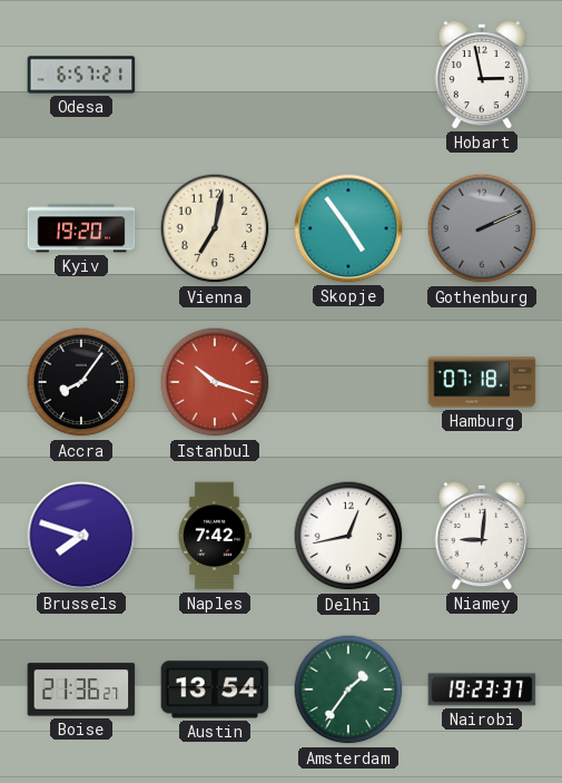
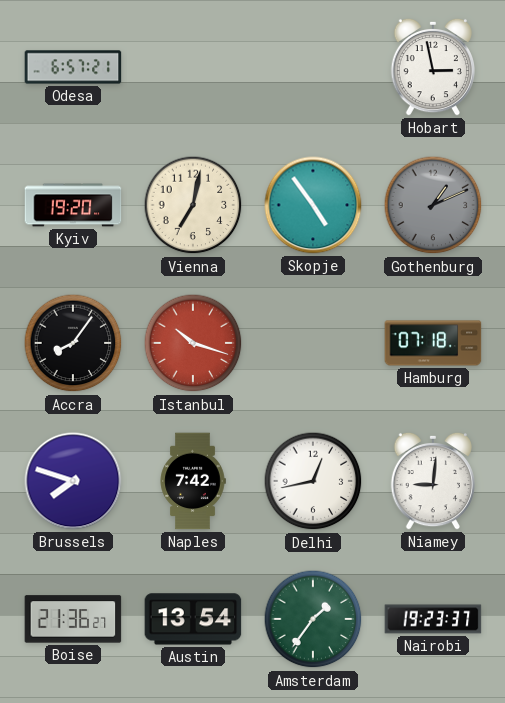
Gothenburg: 2:11 -> 1:11 (433, 205)
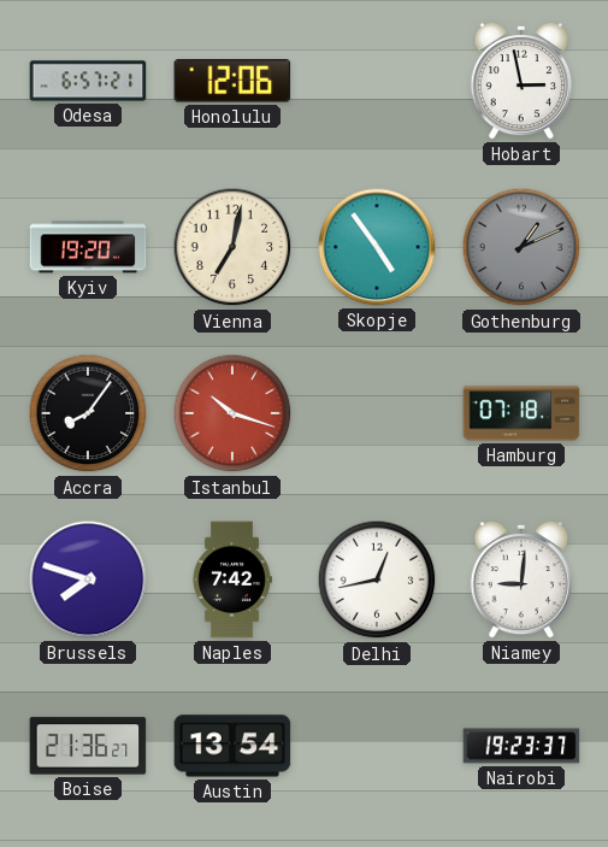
Honolulu: none -> 12:06 (232, 81)
Amsterdam: 1:36 -> none (313, 619)
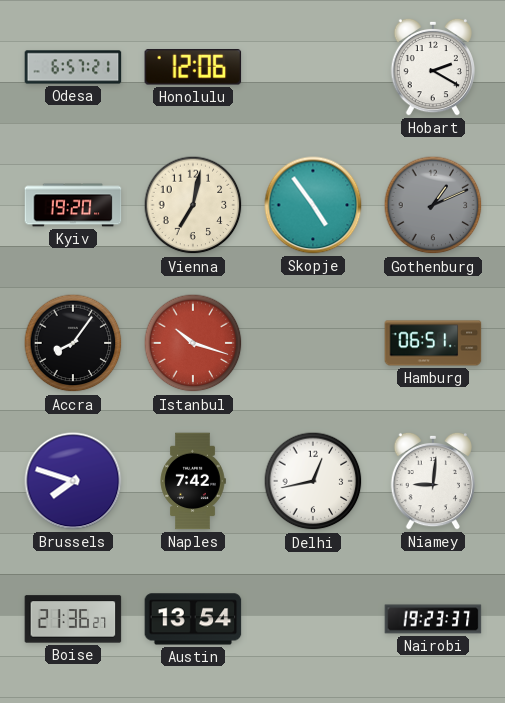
Hobart: 2:58 -> 2:20 (432, 67)
Hamburg: 07:18 -> 06:51 (433, 343)
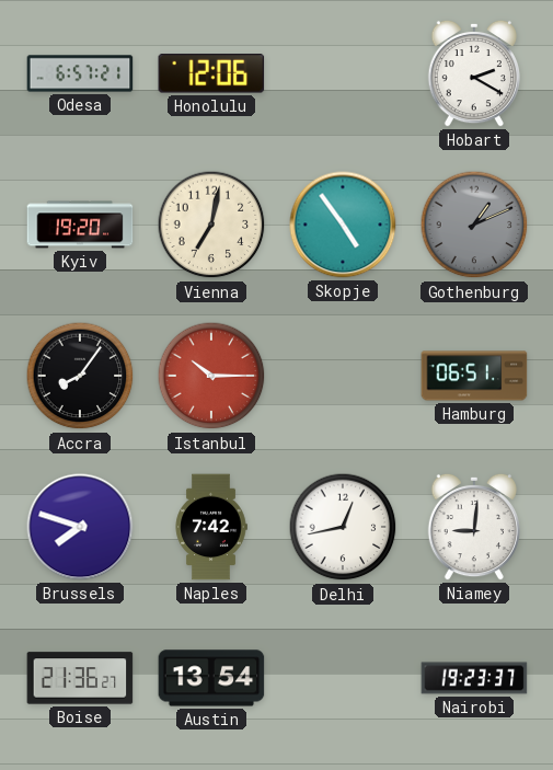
Istanbul: 10:18 -> 10:15 (211, 376)
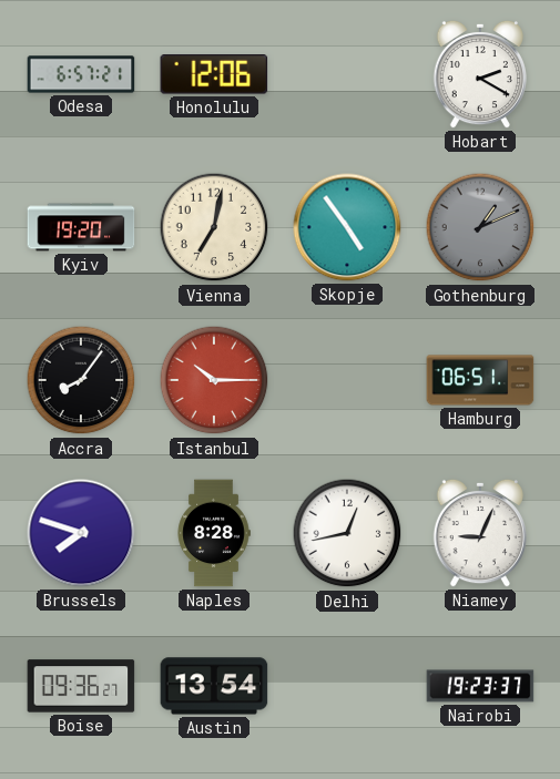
Naples: 7:42 -> 8:28 (214, 533)
Niamey: 9:01 -> 9:04 (479, 533)
Boise: 21:36 -> 09:36 (81, 686)
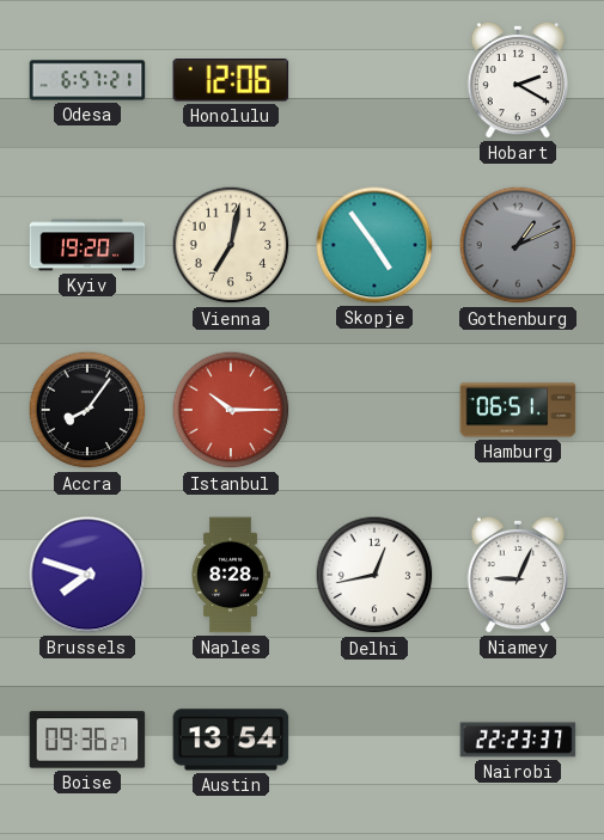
Nairobi: 19:23 -> 22:23 (518, 740)
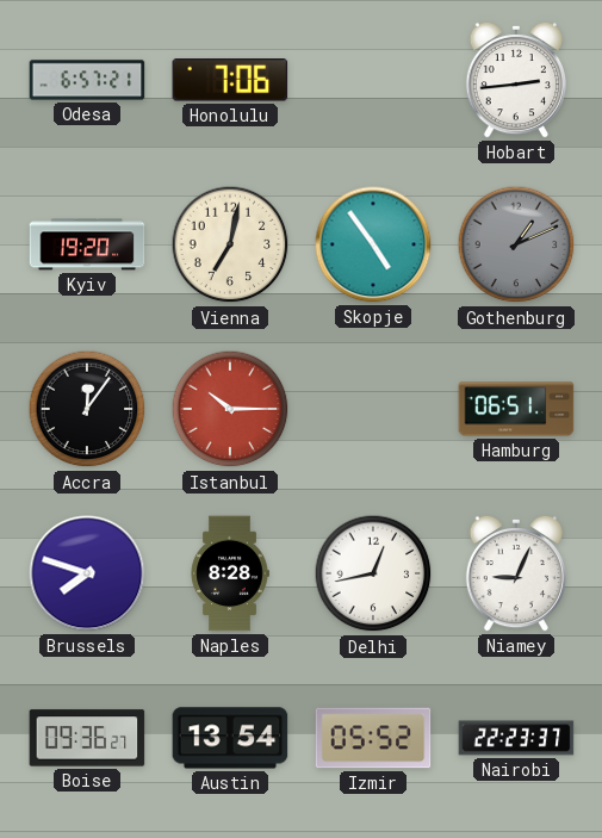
Honolulu: 12:06 -> 7:06 (230, 80)
Hobart: 2:20 -> 2:44 (515, 80)
Accra: 8:06 -> 12:06 (87, 409)
Izmir: none -> 05:52 (373, 738)
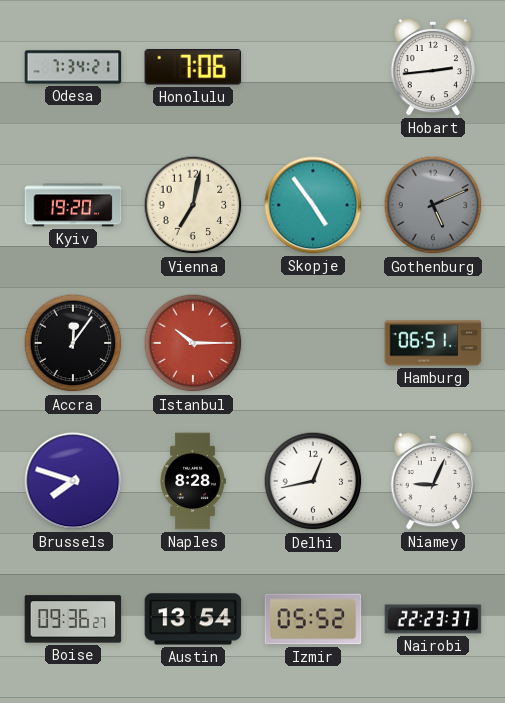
Odesa: 6:57 -> 7:34 (73, 67)
Gothenburg: 1:11 -> 5:11 (433, 205)
